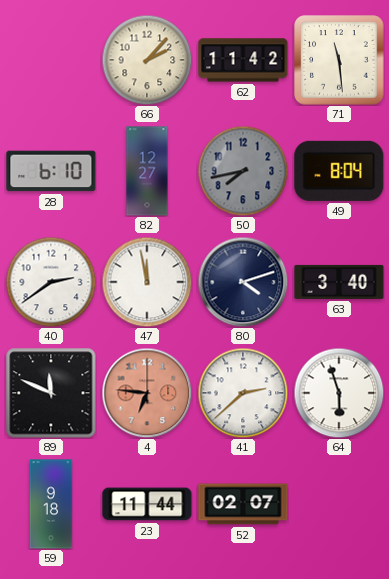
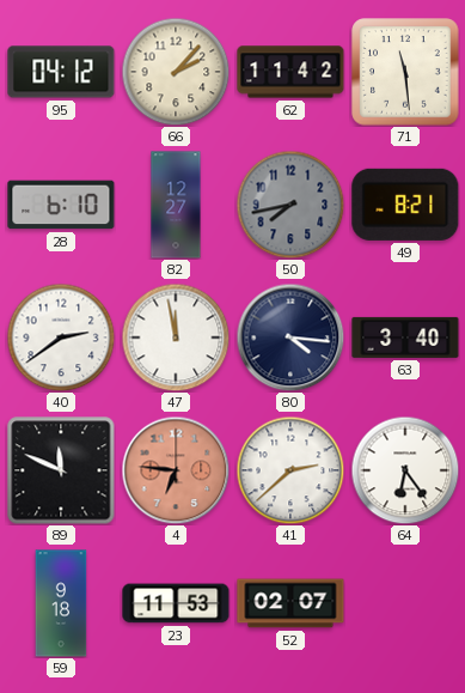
95: none -> 04:12 (61, 72)
49: 8:04 -> 8:21 (405, 205)
80: 4:12 -> 4:16 (290, 338)
64: 5:57 -> 6:24 (405, 470)
23: 11:44 -> 11:53 (176, 603)
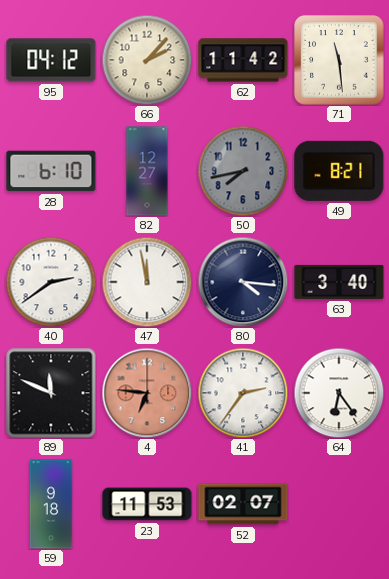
41: 2:38 -> 2:36 (243, 393)
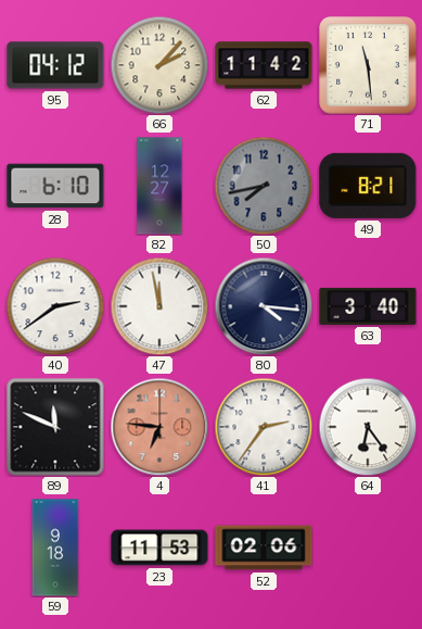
52: 02:07 -> 02:06 (264, 548)
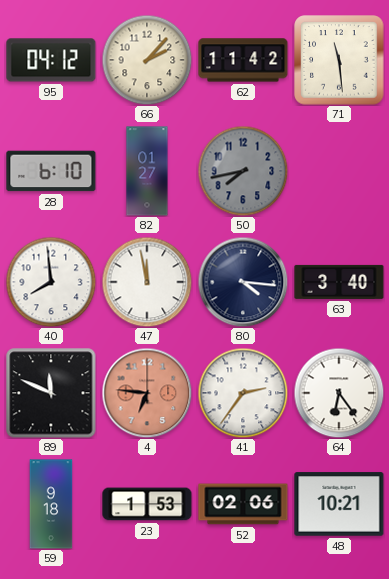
82: 12:27 -> 01:27 (147, 171)
49: 8:21 -> none (368, 186)
40: 2:39 -> 7:59 (51, 282)
23: 11:53 -> 1:53 (147, 504)
48: none -> 10:21 (339, 504)
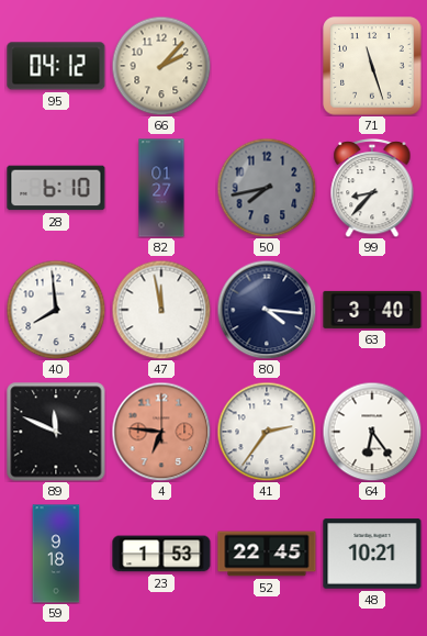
62: 11:42 -> none (243, 60)
71: 11:29 -> 11:27 (372, 66)
99: none -> 8:37 (372, 189)
52: 02:06 -> 22:45 (267, 554)
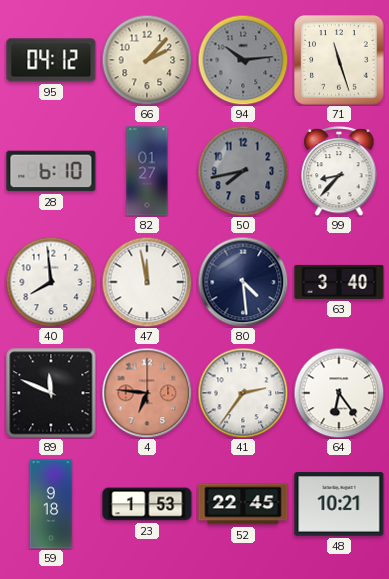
94: none -> 10:14 (243, 60)
80: 4:16 -> 4:29 (243, 282)
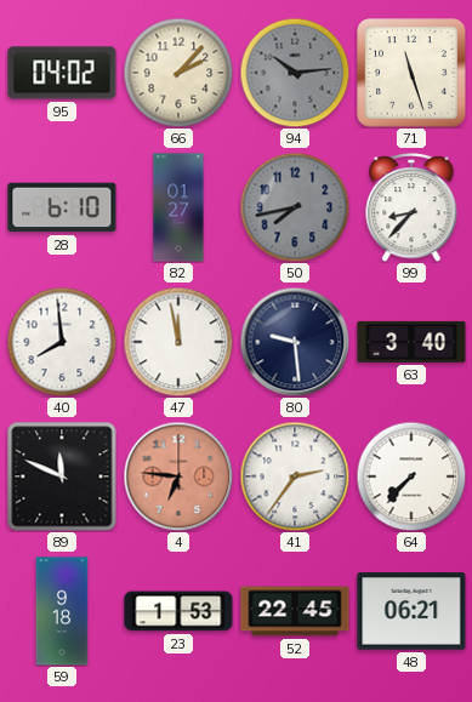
95: 04:12 -> 04:02 (62, 73)
80: 4:29 -> 9:29 (295, 342)
64: 6:24 -> 7:37 (411, 476)
48: 10:21 -> 06:21 (411, 611)
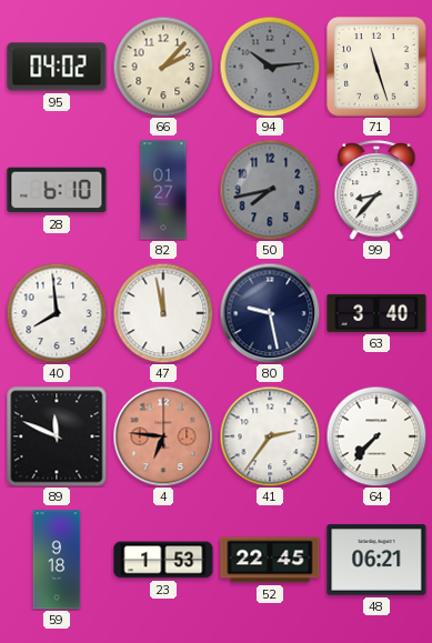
80: 9:29 -> 9:28 (270, 313)
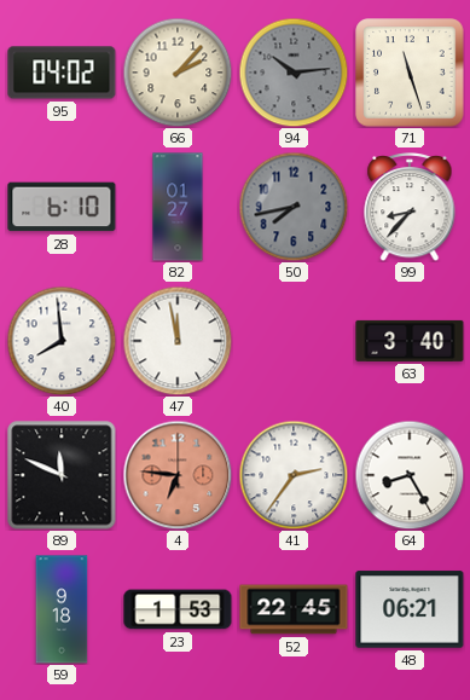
80: 9:28 -> none (270, 313)
64: 7:37 -> 8:25 (410, 475)
